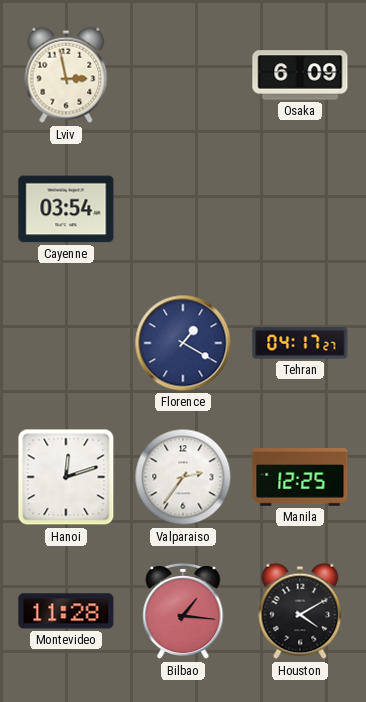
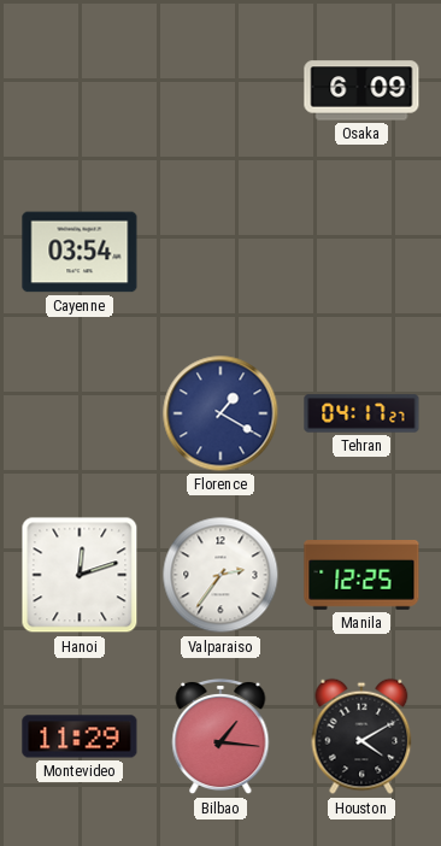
Lviv: 2:58 -> none (66, 75)
Montevideo: 11:28 -> 11:29 (80, 736)
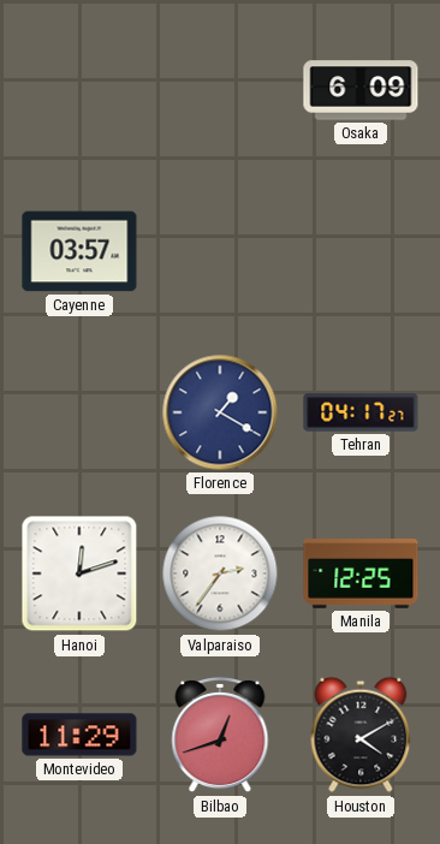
Cayenne: 03:54 -> 03:57 (79, 251)
Bilbao: 1:16 -> 12:42 (220, 735)
